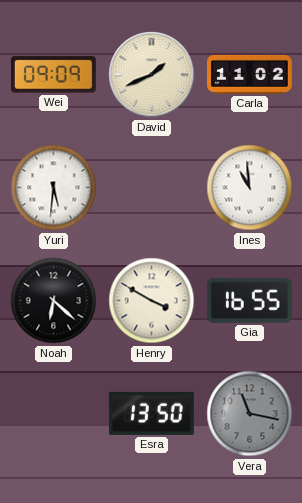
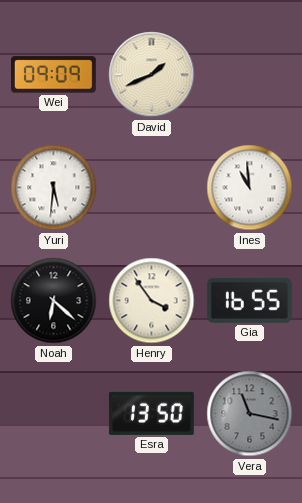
Carla: 11:02 -> none (250, 74)
Henry: 3:50 -> 3:54 (152, 301)
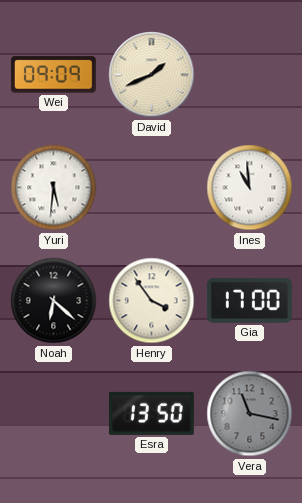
Gia: 16:55 -> 17:00 (249, 300)
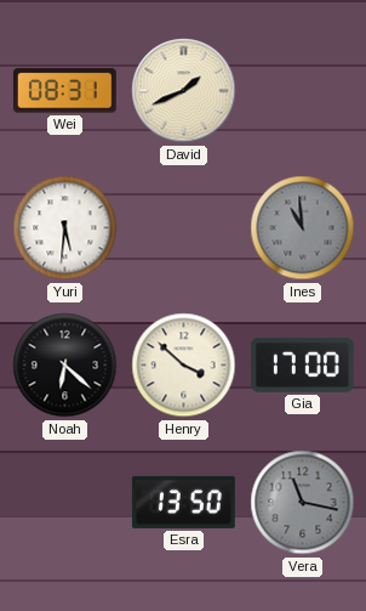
Wei: 09:09 -> 08:31 (64, 91)
Ines dial: white -> grey (303, 228)
Henry: 3:54 -> 3:52 (184, 366)
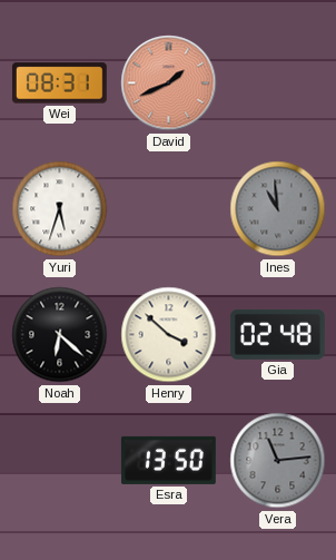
David dial: cream -> salmon (169, 83)
Yuri: 5:31 -> 5:33 (60, 209)
Gia: 17:00 -> 02:48 (277, 334)
Vera: 11:17 -> 11:14 (278, 461)
